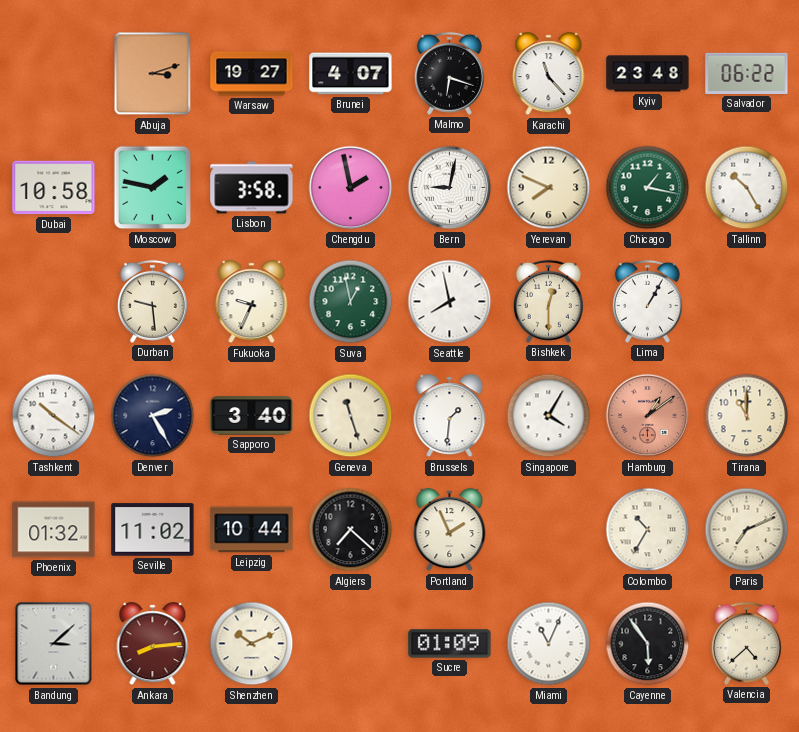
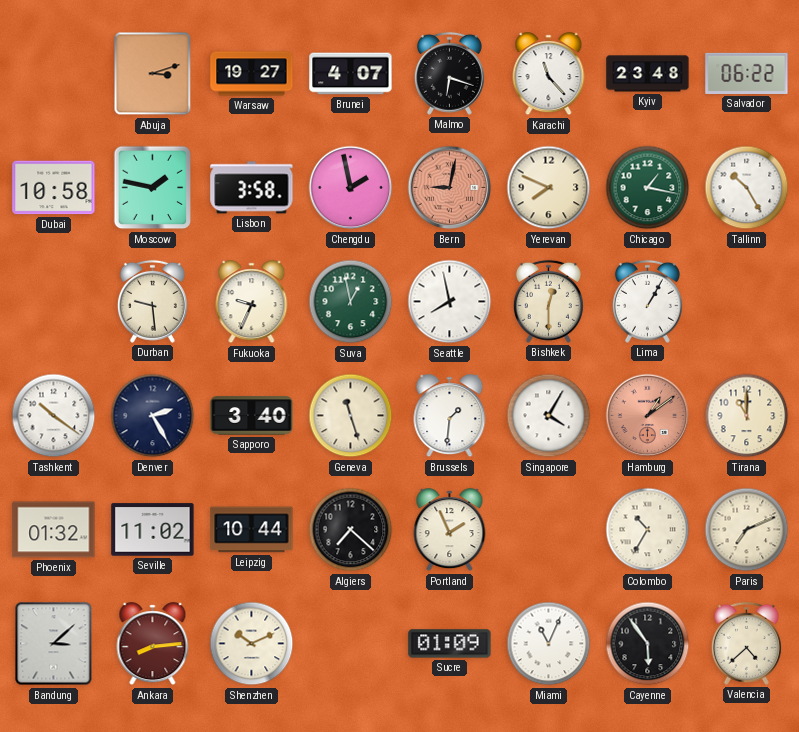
Bern dial: white -> salmon (450, 188)
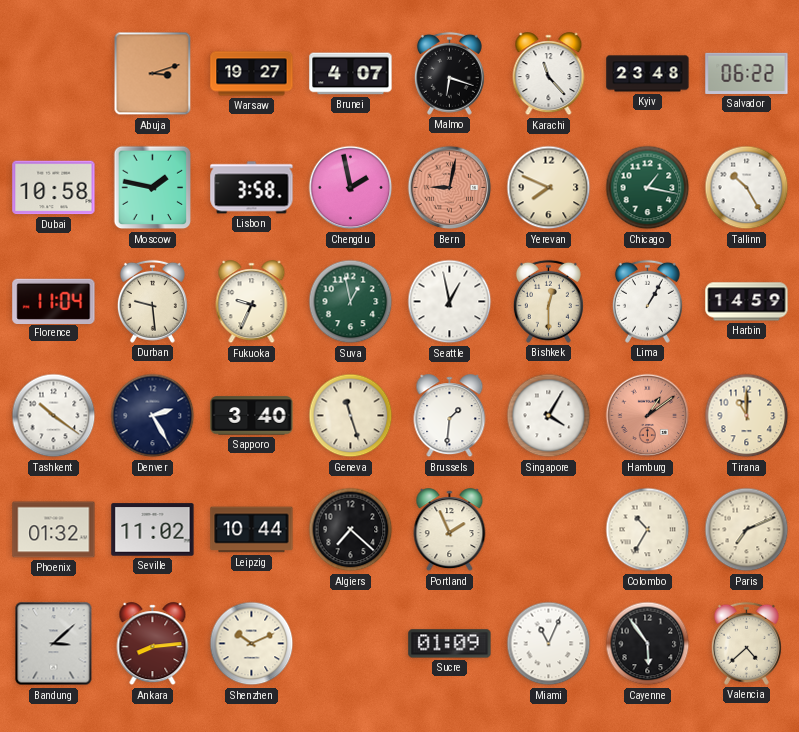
Florence: none -> 11:04 (54, 301)
Seattle: 7:58 -> 12:58 (450, 302)
Harbin: none -> 14:59 (747, 302)
